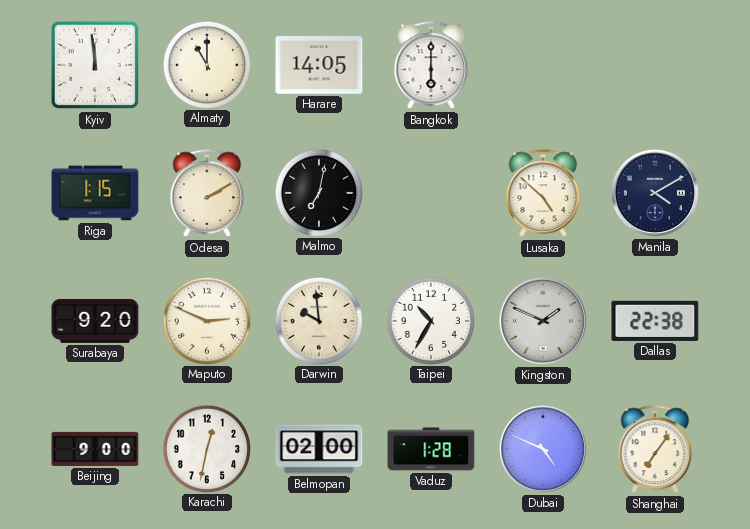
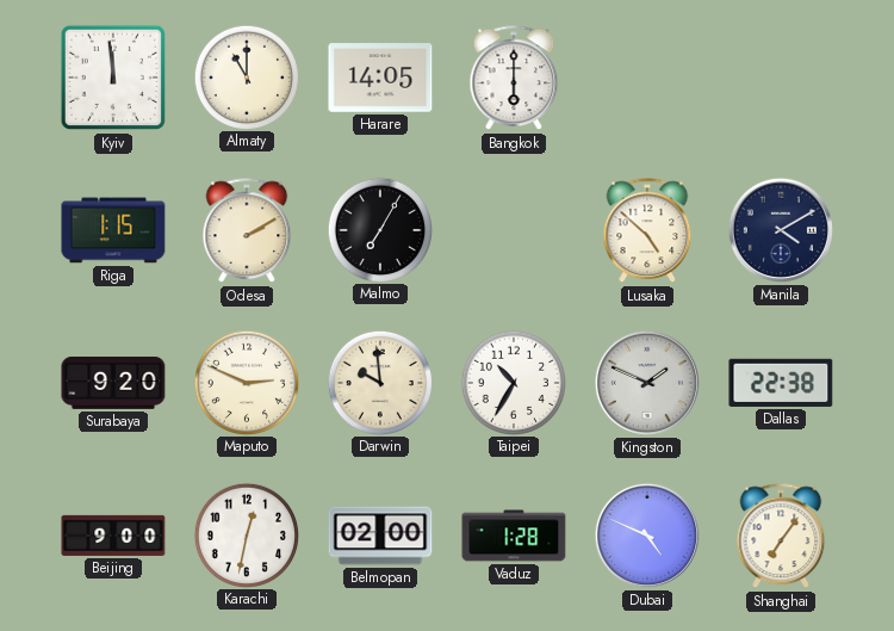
Malmo: 7:02 -> 7:05 (379, 229)
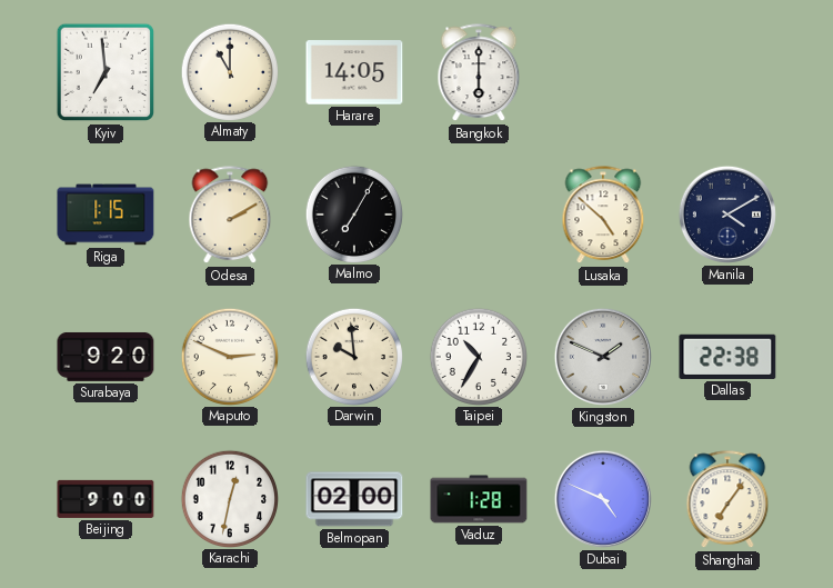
Kyiv: 11:59 -> 6:59 (106, 72)
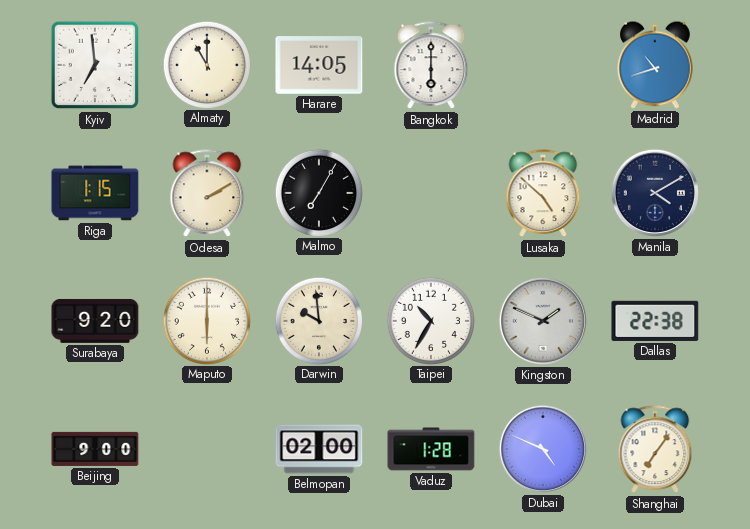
Madrid: none -> 10:42 (656, 65)
Maputo: 2:49 -> 6:00 (206, 320)
Karachi: 12:32 -> none (229, 498)
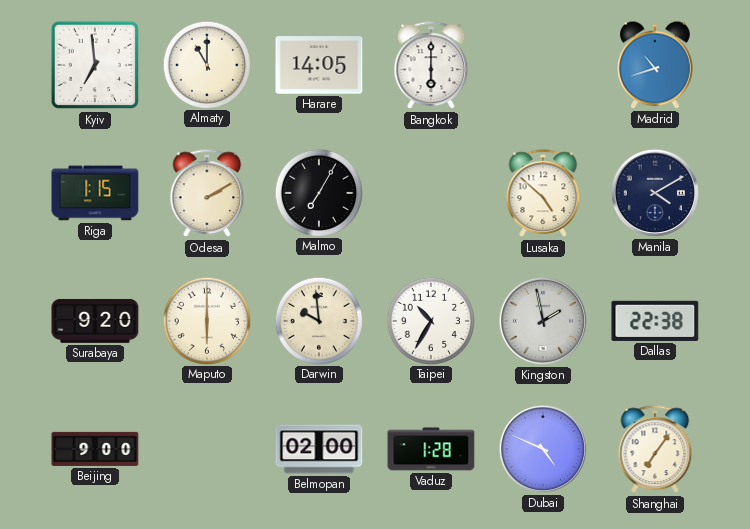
Kingston: 1:49 -> 1:58 (543, 321)
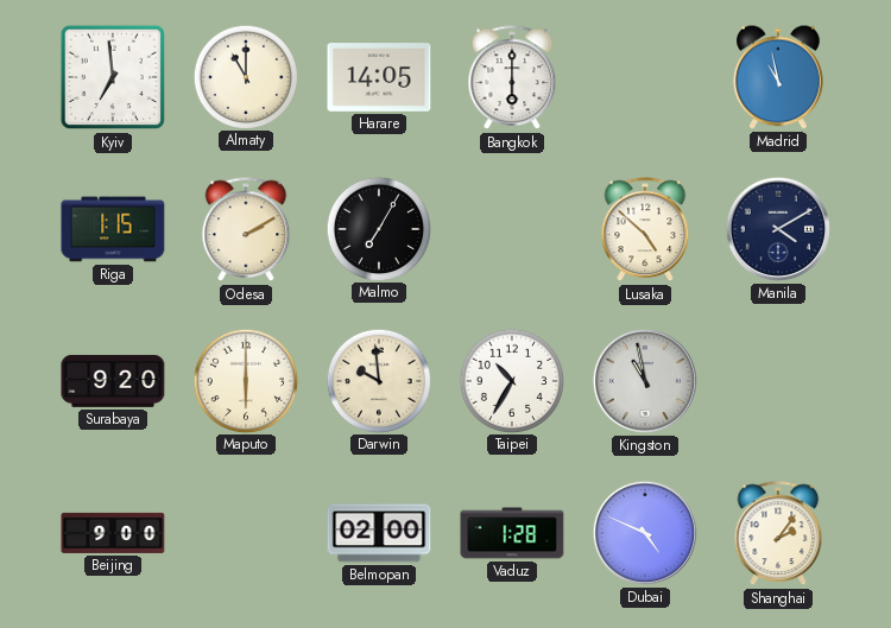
Madrid: 10:42 -> 10:58 (779, 77)
Kingston: 1:58 -> 10:58 (645, 381)
Dallas: 22:38 -> none (655, 321)
Shanghai: 7:06 -> 2:06 (778, 534)
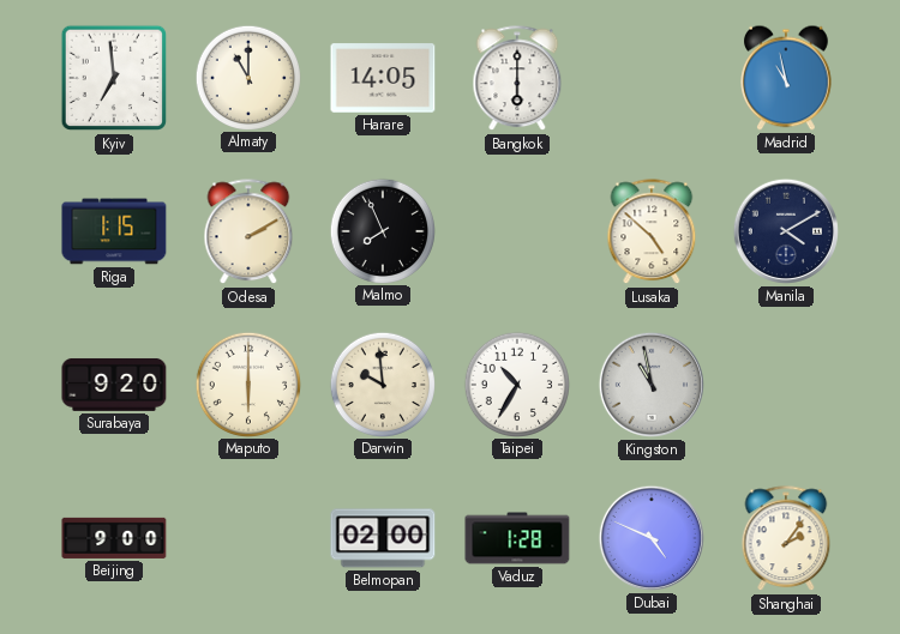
Malmo: 7:05 -> 7:56 (382, 230)
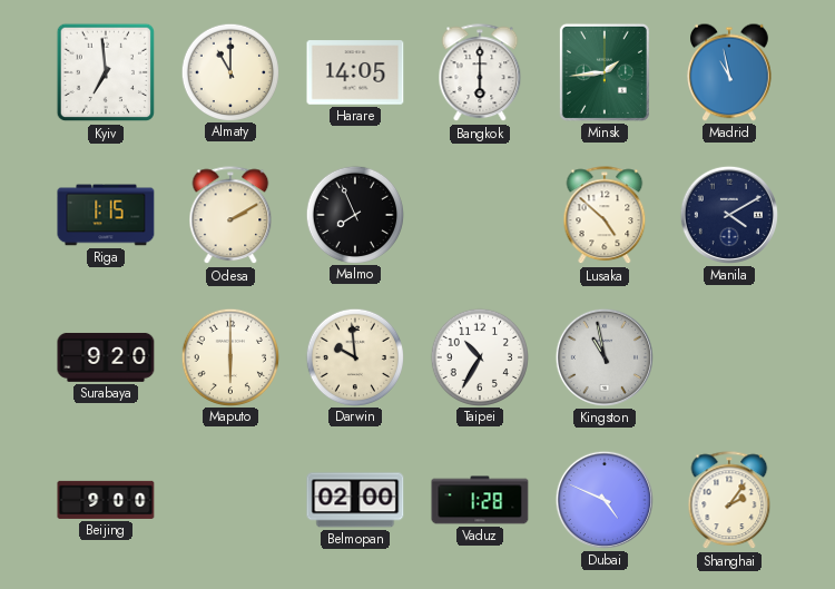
Minsk: none -> 1:44 (605, 72)
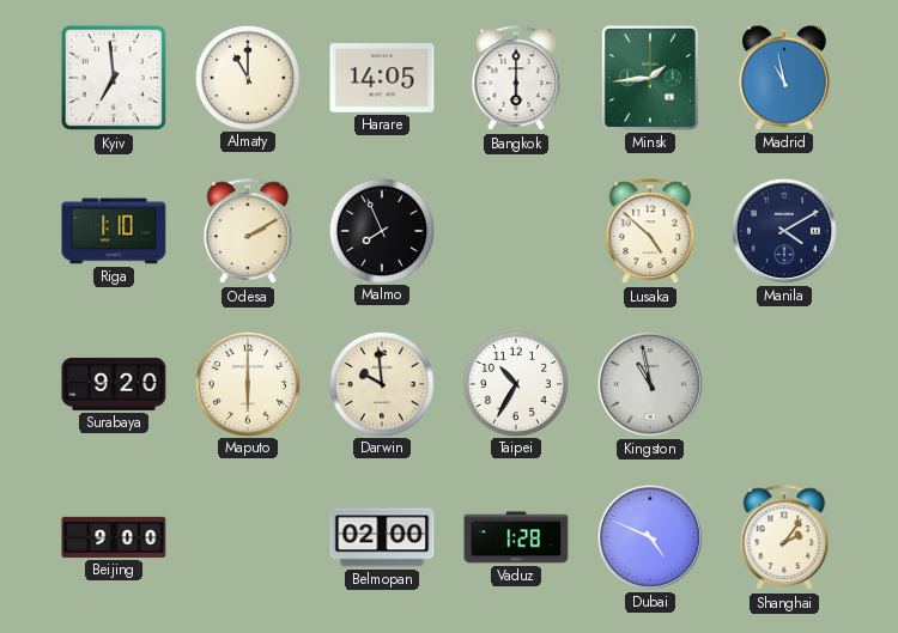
Riga: 1:15 -> 1:10 (114, 231)
